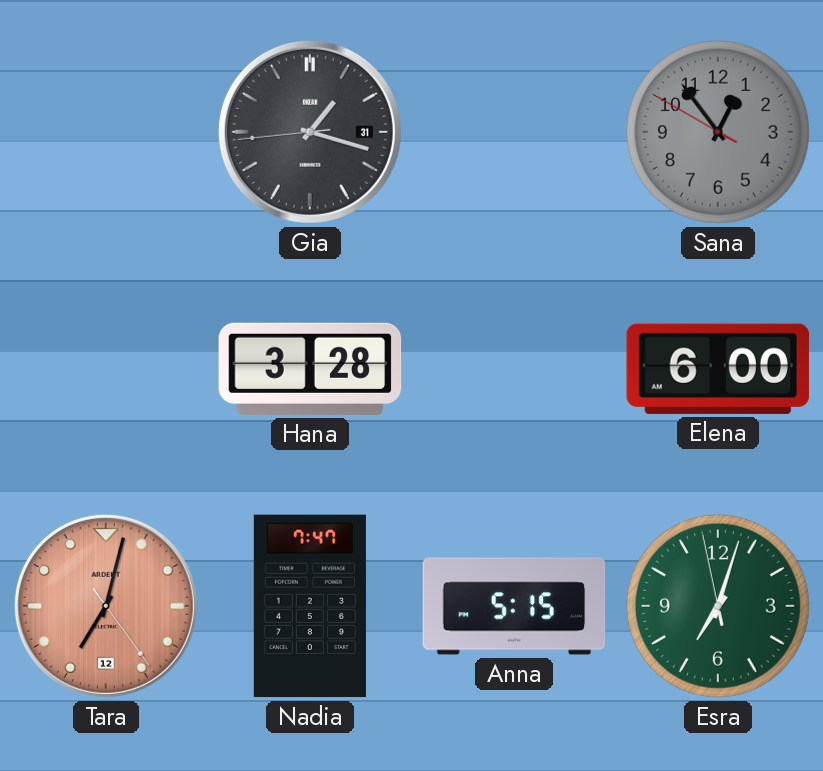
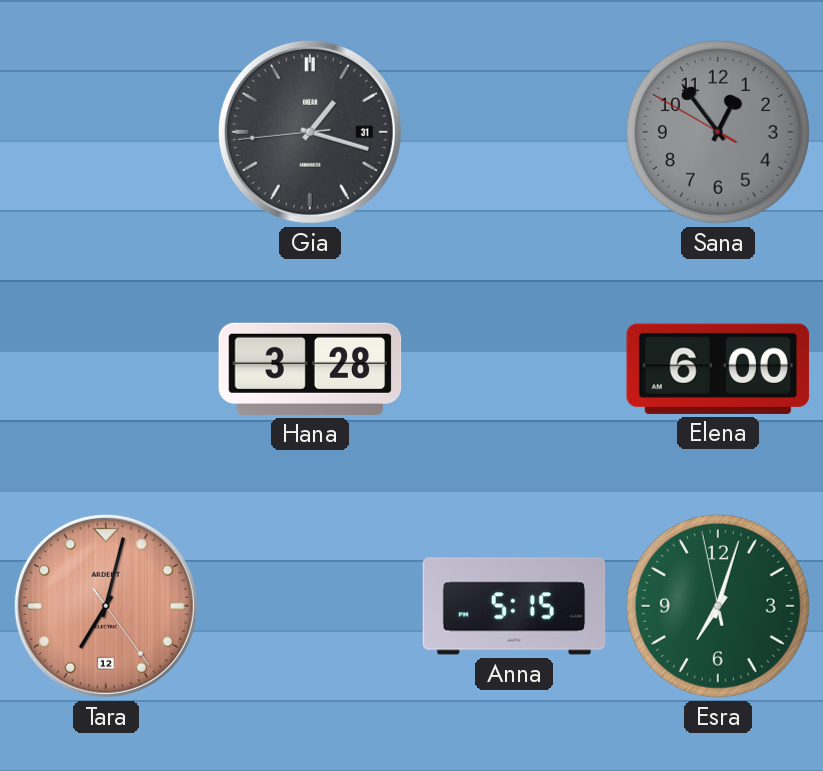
Nadia: 7:47 -> none (310, 606)
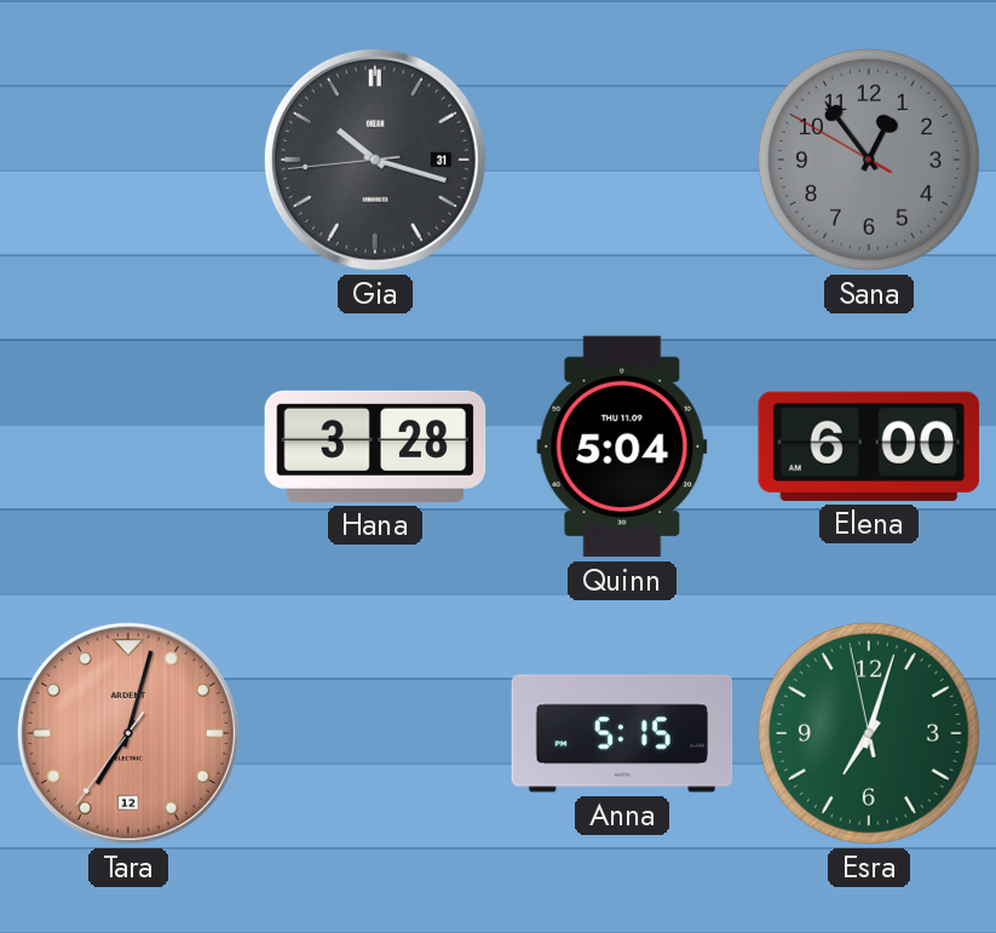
Gia: 1:17 -> 10:17 (375, 160)
Quinn: none -> 5:04 (622, 447)
Tara: 7:02:24 -> 7:02:36 (128, 733)
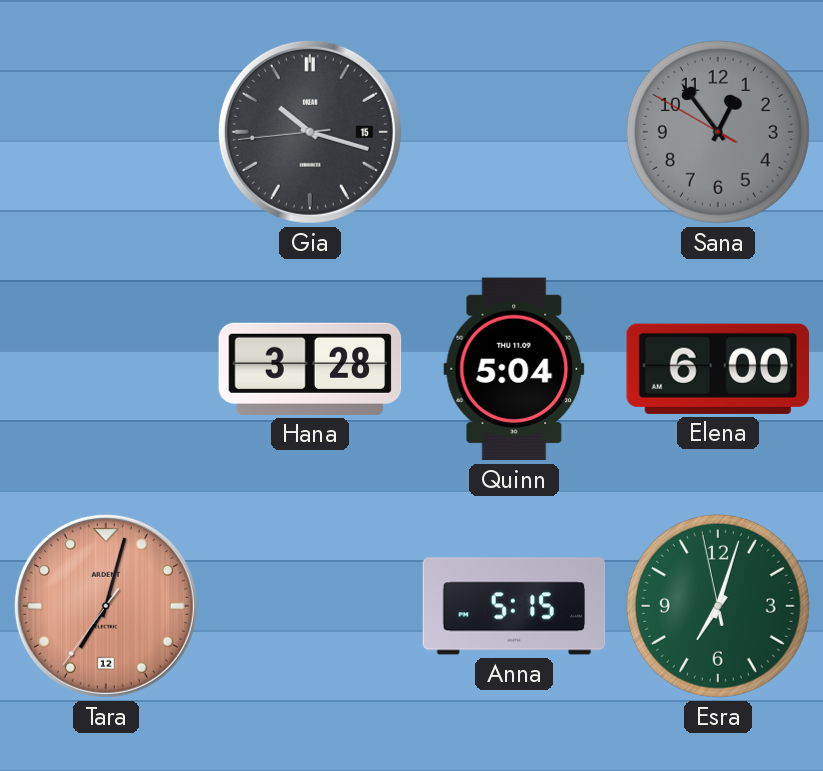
Gia date: 31 -> 15 (310, 132)
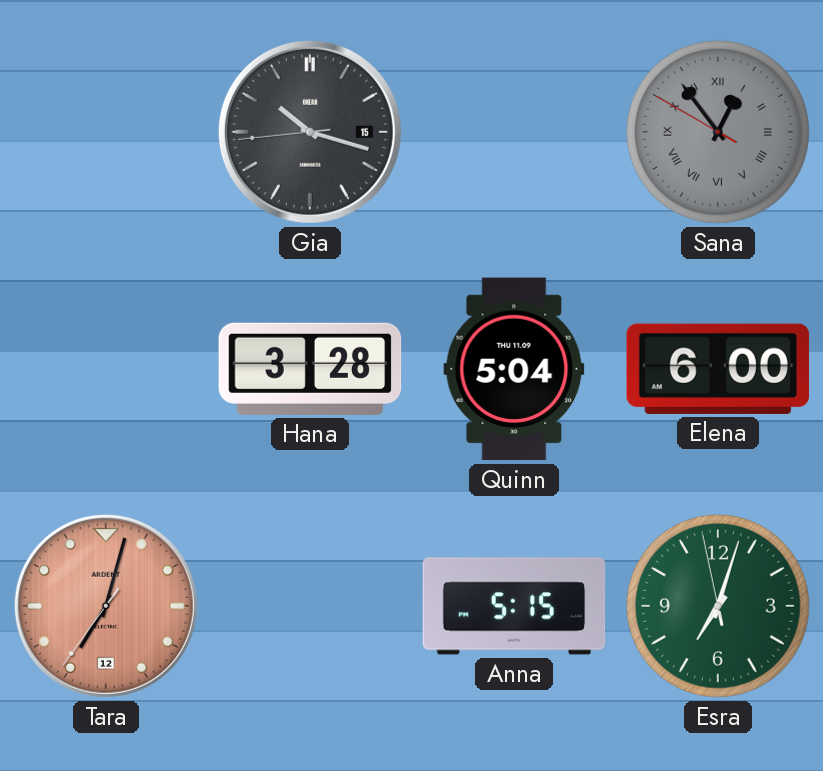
Sana numerals: Arabic -> Roman (718, 132)
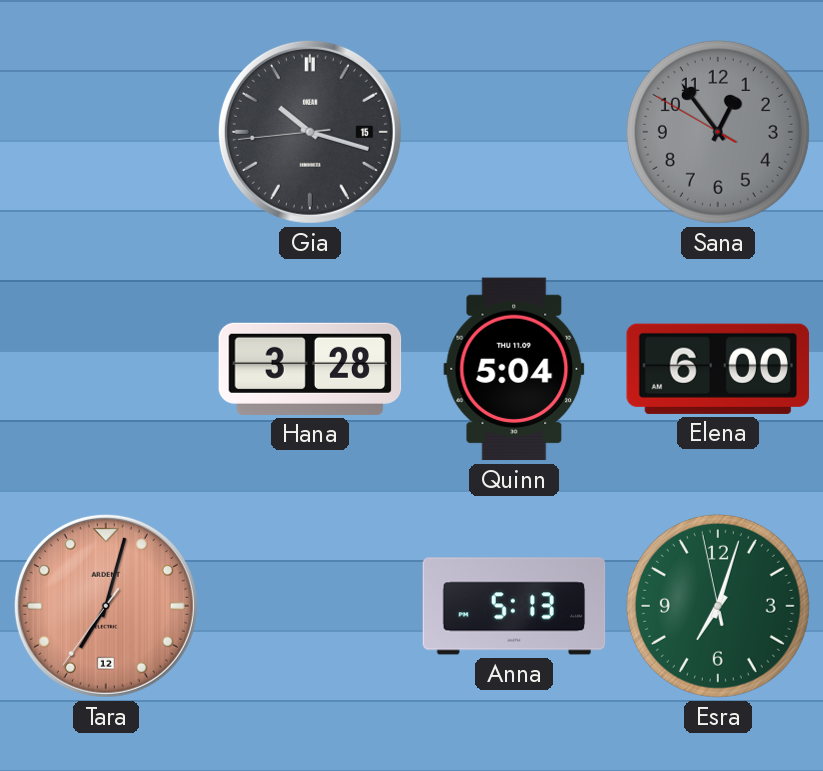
Sana numerals: Roman -> Arabic (718, 132)
Anna: 5:15 -> 5:13 (514, 606)
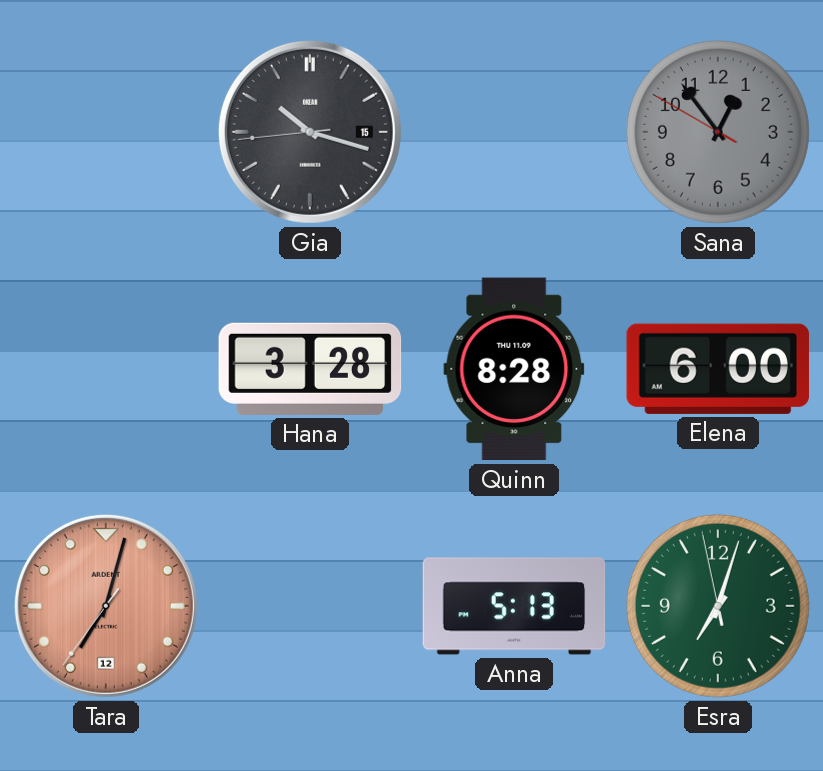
Quinn: 5:04 -> 8:28 (514, 369)
